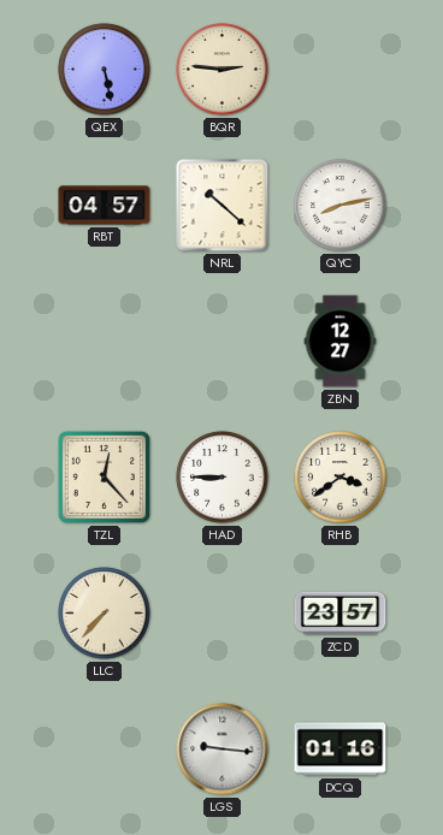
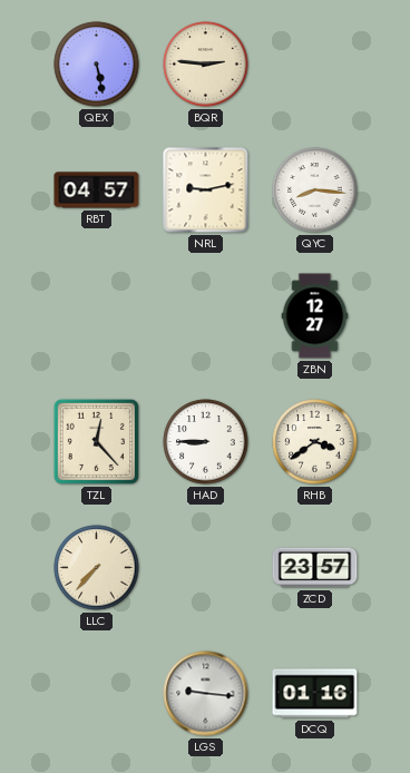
NRL: 10:22 -> 9:13 (206, 190)
QYC: 8:13 -> 8:16 (315, 190)
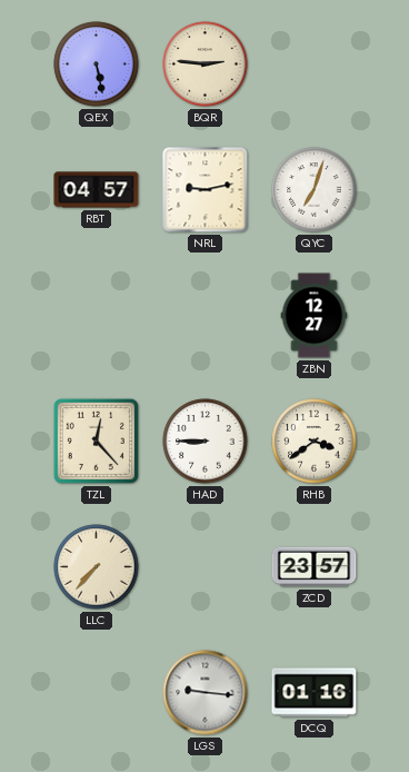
QYC: 8:16 -> 7:03 (315, 190)
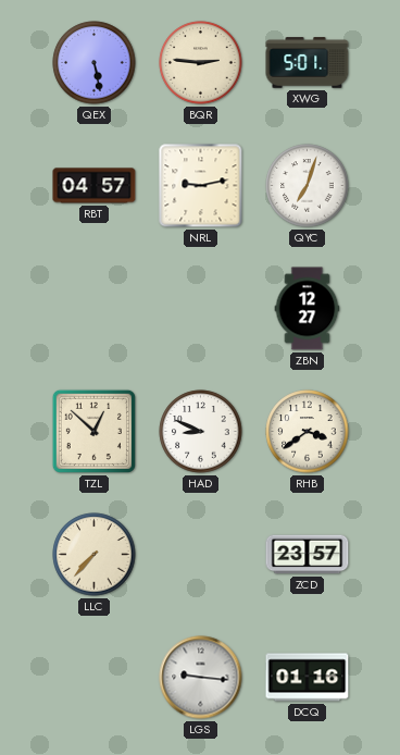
XWG: none -> 5:01 (308, 63)
TZL: 12:23 -> 12:52 (93, 431)
HAD: 8:45 -> 8:49 (201, 432)
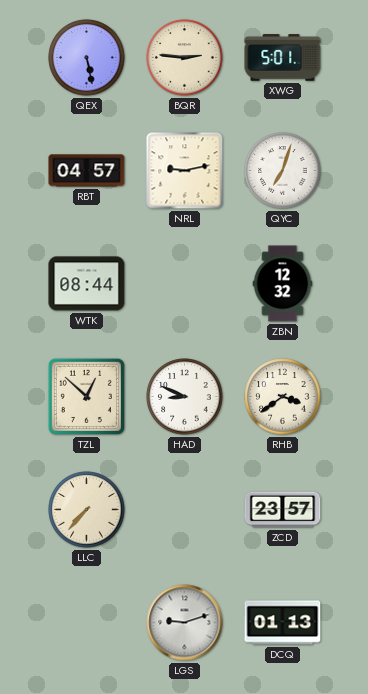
WTK: none -> 08:44 (87, 284)
ZBN: 12:27 -> 12:32 (283, 284)
LGS: 9:16 -> 9:12 (185, 623)
DCQ: 01:16 -> 01:13 (283, 623)
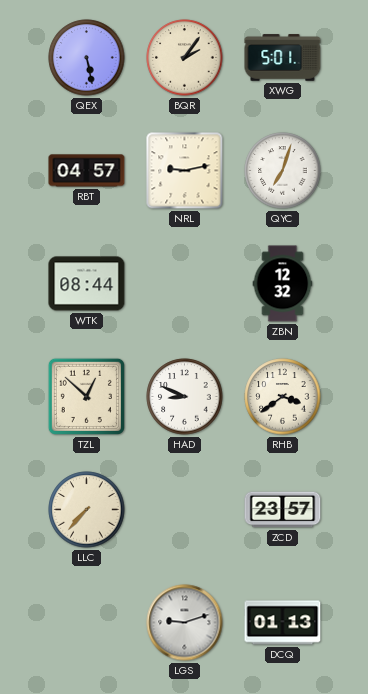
BQR: 2:46 -> 2:06 (185, 58)
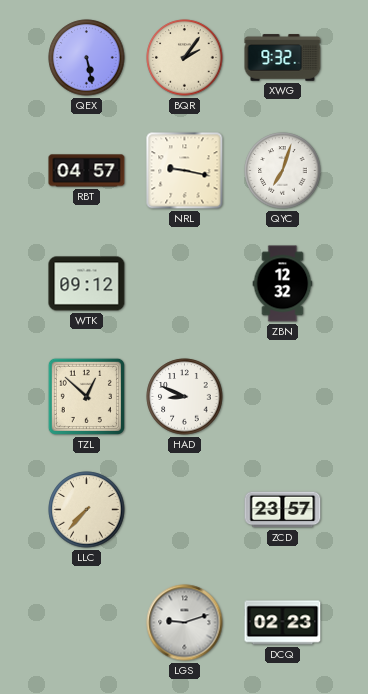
XWG: 5:01 -> 9:32 (283, 58)
NRL: 9:13 -> 9:17 (185, 171)
WTK: 08:44 -> 09:12 (87, 284)
RHB: 3:39 -> none (283, 397)
DCQ: 01:13 -> 02:23 (283, 623)
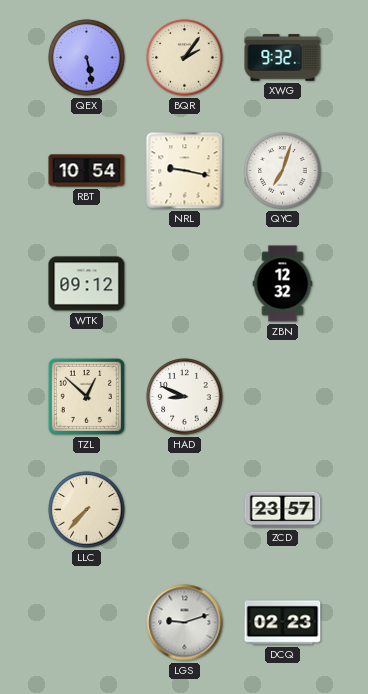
RBT: 04:57 -> 10:54 (87, 171)
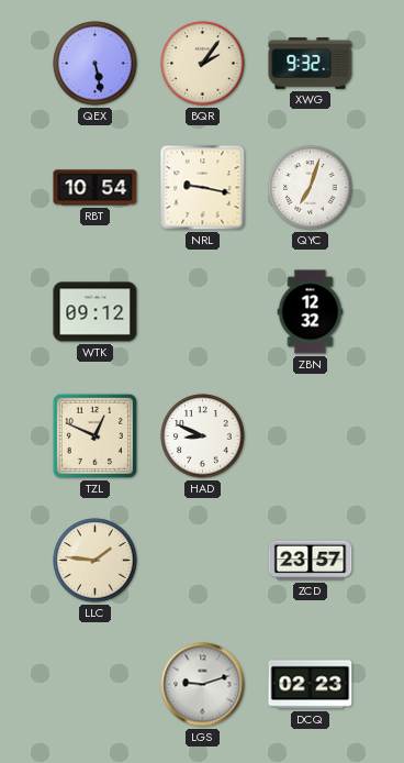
TZL: 12:52 -> 12:49 (94, 435)
LLC: 7:37 -> 1:46 (96, 561)
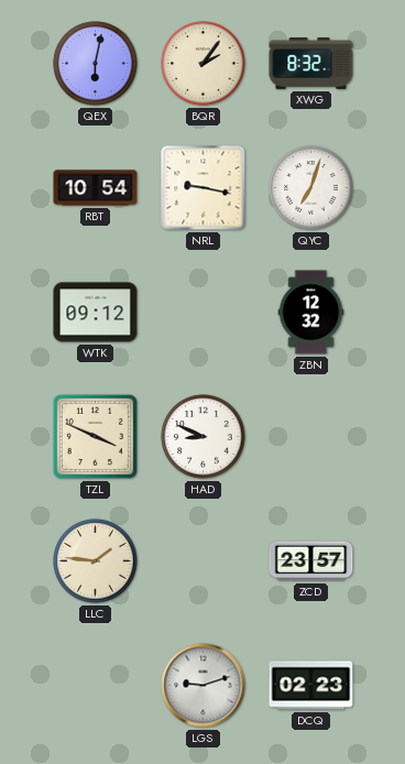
QEX: 5:28 -> 6:02 (96, 64)
XWG: 9:32 -> 8:32 (311, 64)
TZL: 12:49 -> 3:49 (95, 436)
